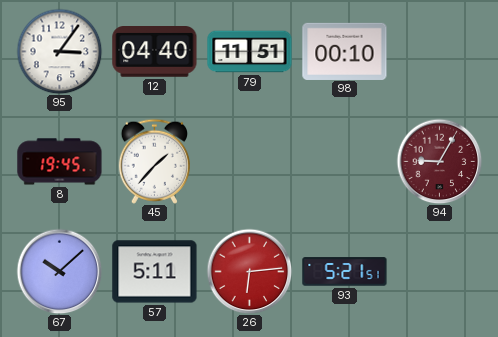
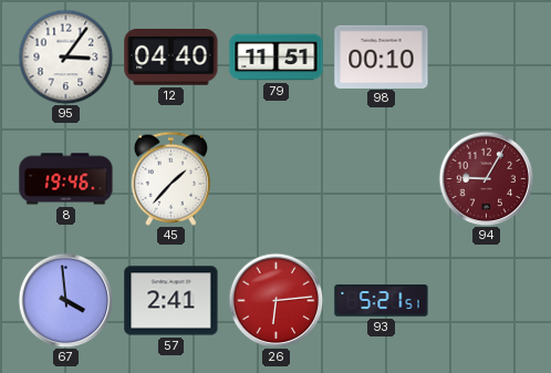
8: 19:45 -> 19:46 (66, 179)
67: 10:08 -> 3:59 (65, 300)
57: 5:11 -> 2:41 (171, 301)
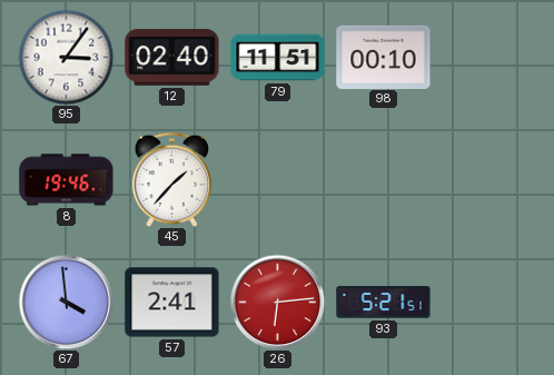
12: 04:40 -> 02:40 (172, 58)
94: 9:05 -> none (486, 178)
